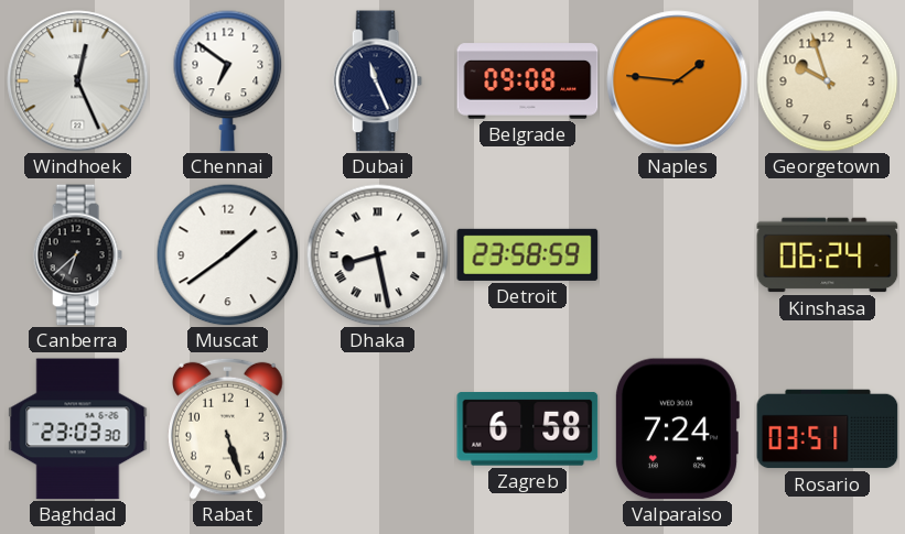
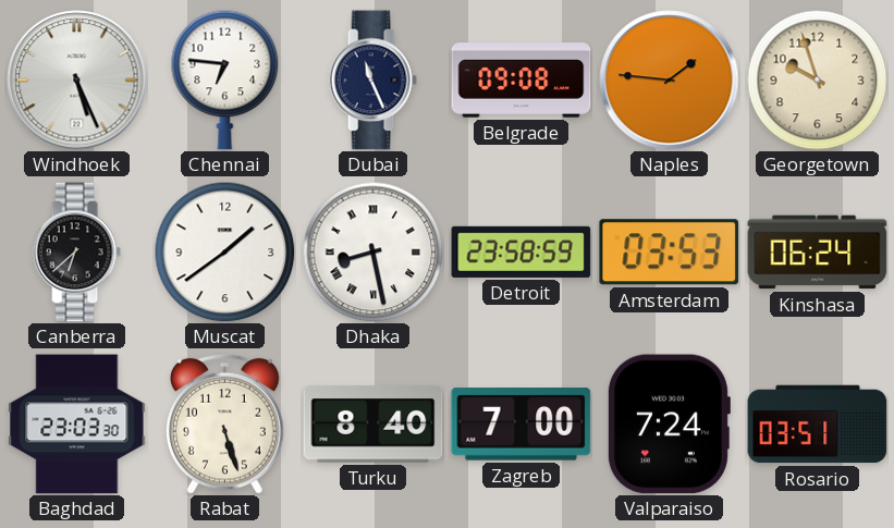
Windhoek: 12:26 -> 5:26 (77, 81)
Chennai: 6:51 -> 6:46 (225, 79)
Amsterdam: none -> 03:53 (670, 253)
Turku: none -> 8:40 (373, 425)
Zagreb: 6:58 -> 7:00 (522, 425)
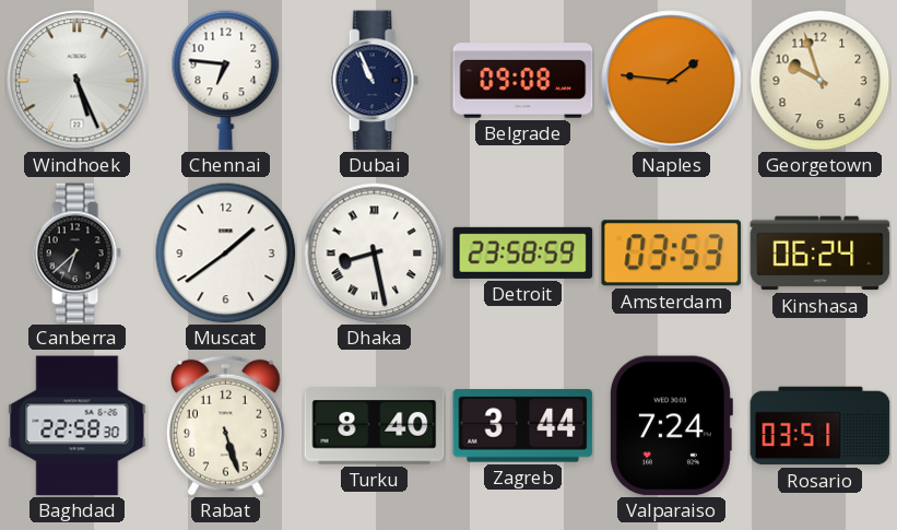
Dubai: 11:26 -> 10:56 (374, 81)
Baghdad: 23:03 -> 22:58 (78, 426)
Zagreb: 7:00 -> 3:44 (523, 426)
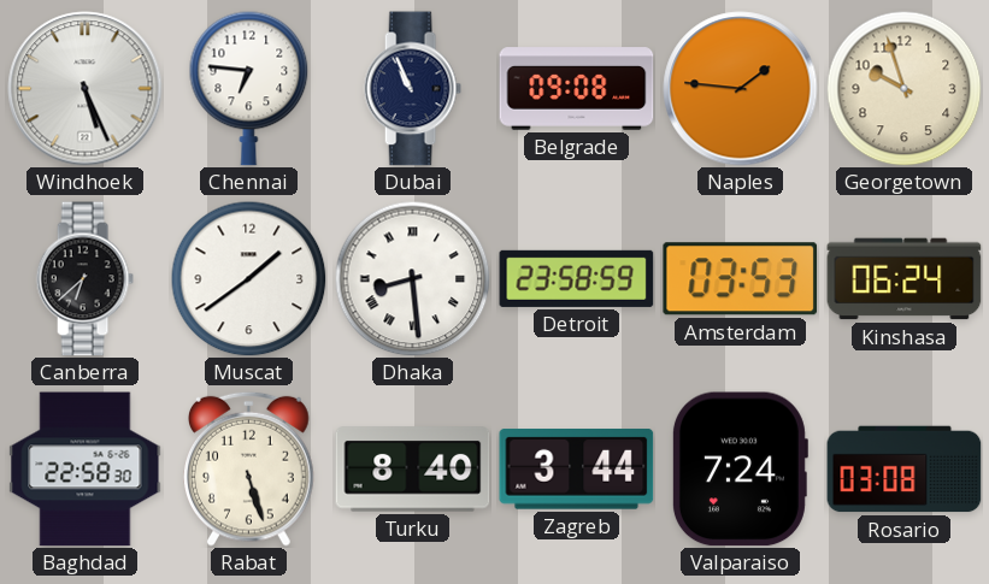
Dhaka: 8:28 -> 8:29 (412, 278)
Rosario: 03:51 -> 03:08 (905, 470)
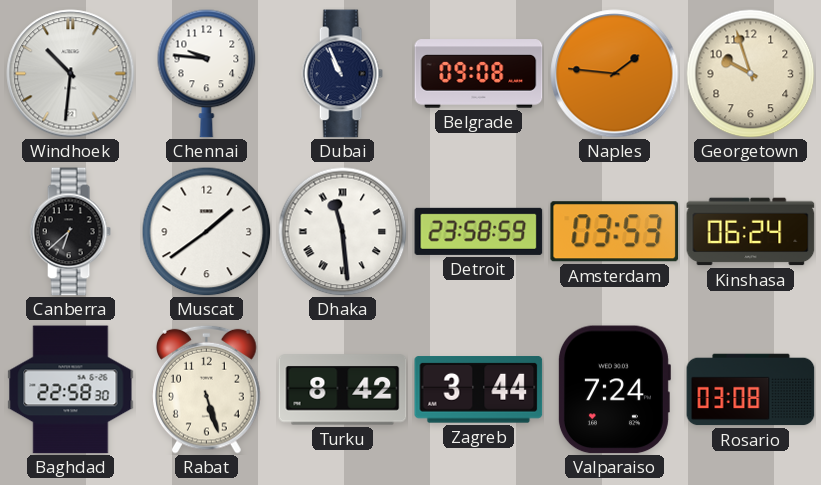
Windhoek: 5:26 -> 10:31 (71, 74)
Chennai: 6:46 -> 9:46 (207, 73)
Dhaka: 8:29 -> 11:29 (342, 231)
Turku: 8:40 -> 8:42 (343, 390)
